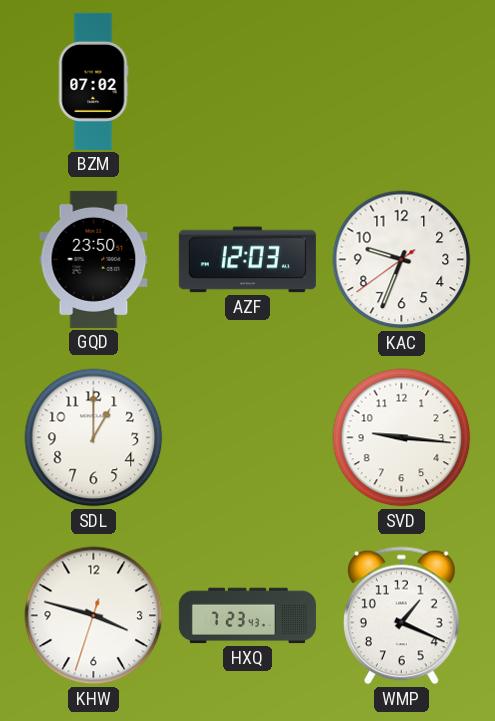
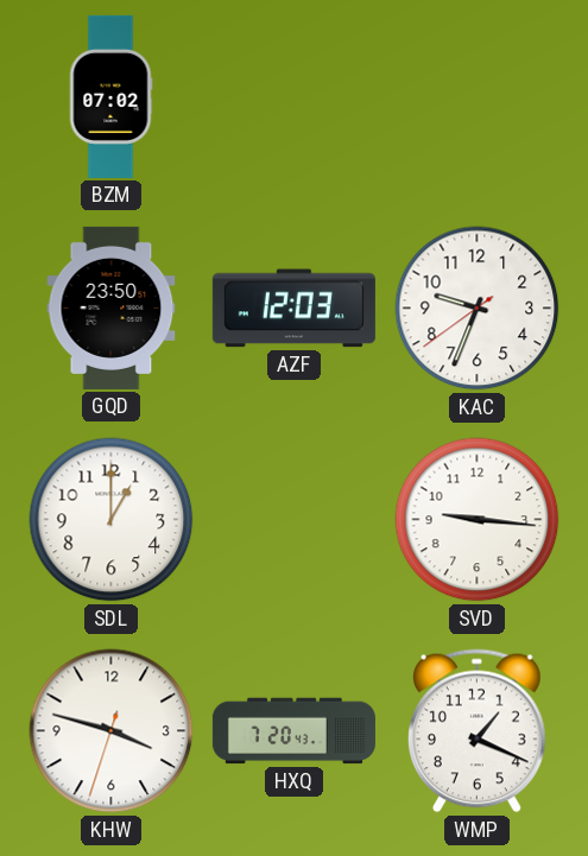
HXQ: 7:23 -> 7:20 (293, 731)
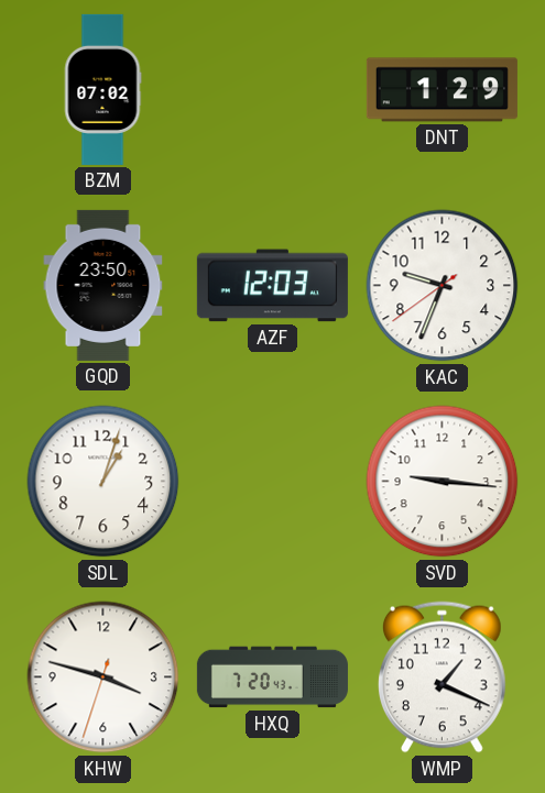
DNT: none -> 1:29 (442, 90)
SDL: 1:00 -> 1:03 (103, 482)
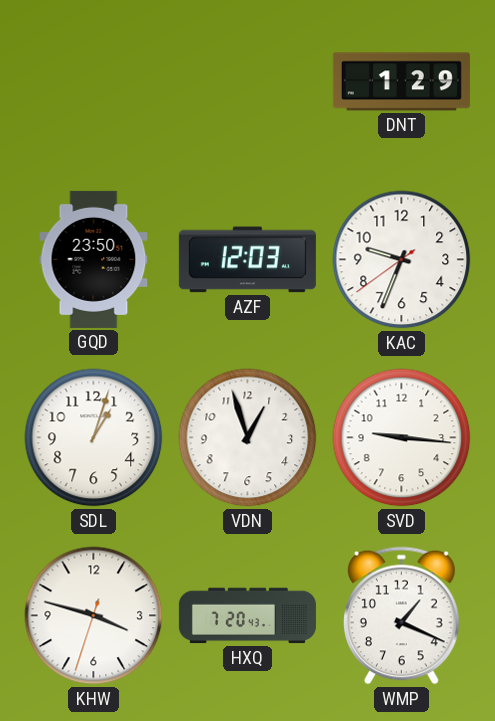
BZM: 07:02 -> none (102, 89)
VDN: none -> 12:57 (248, 438)
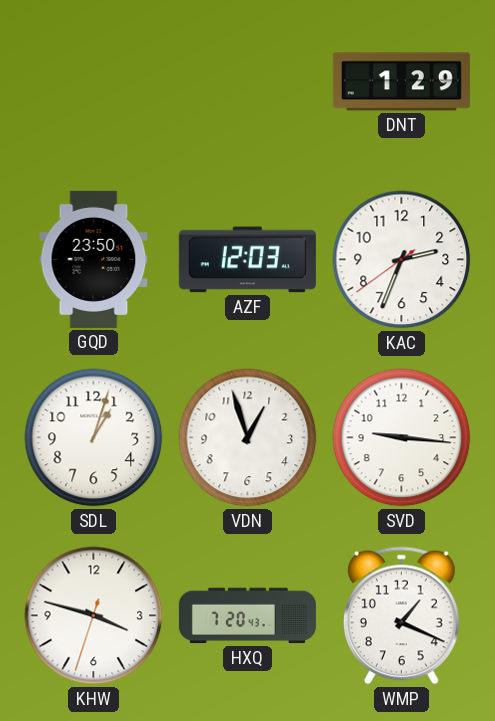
KAC: 9:33 -> 2:33 (402, 260)
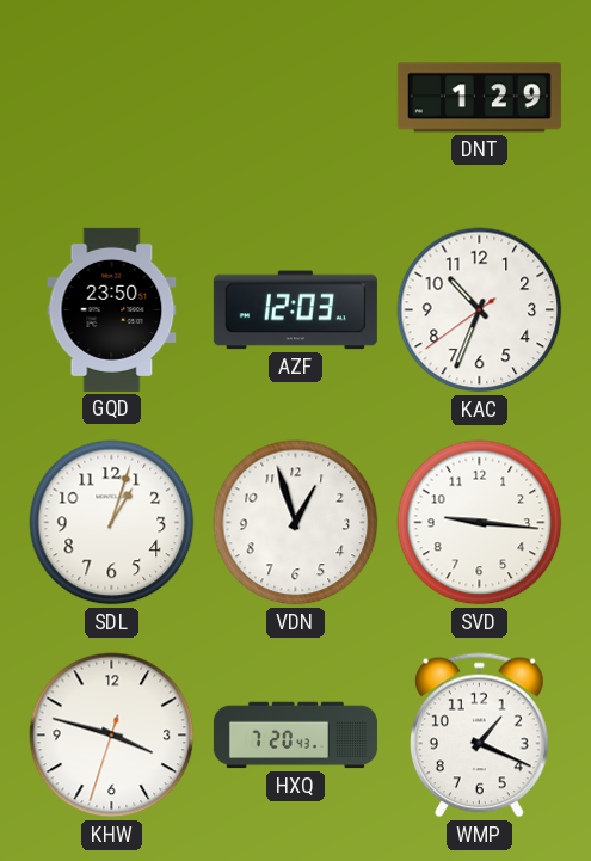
KAC: 2:33 -> 10:33 (480, 310)
